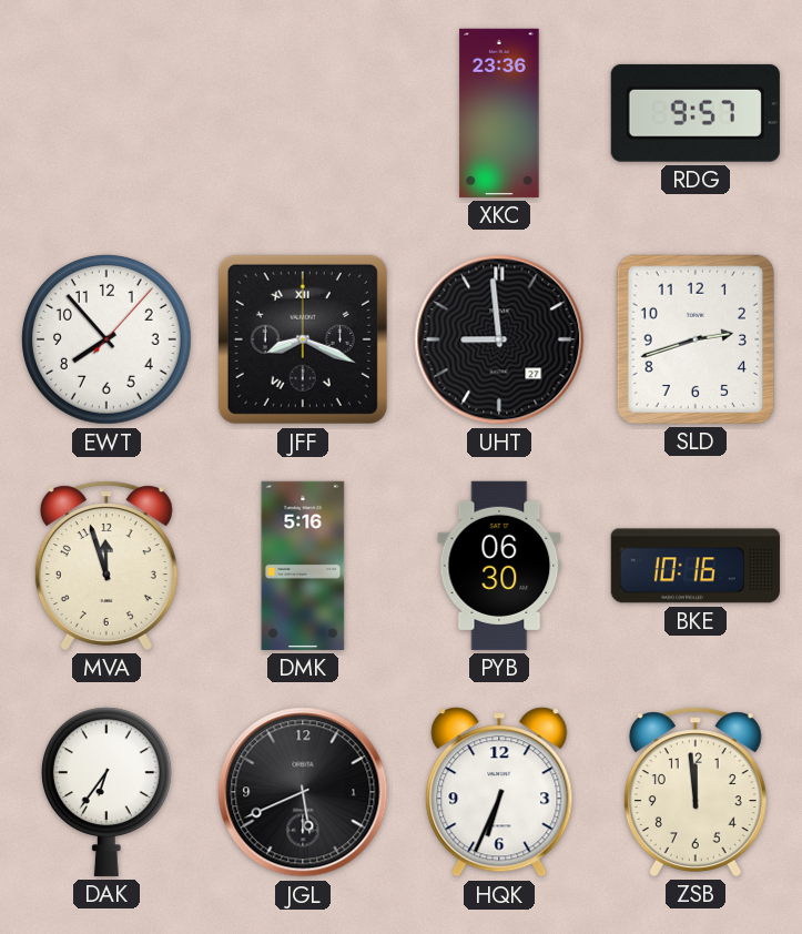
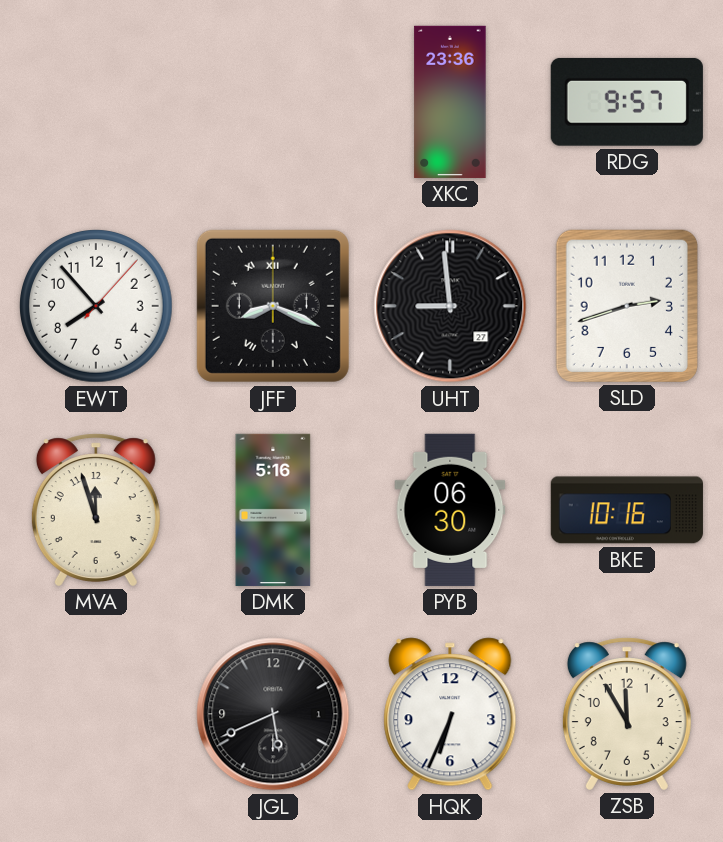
DAK: 6:36 -> none (106, 792)
ZSB: 11:59 -> 11:55 (627, 714)
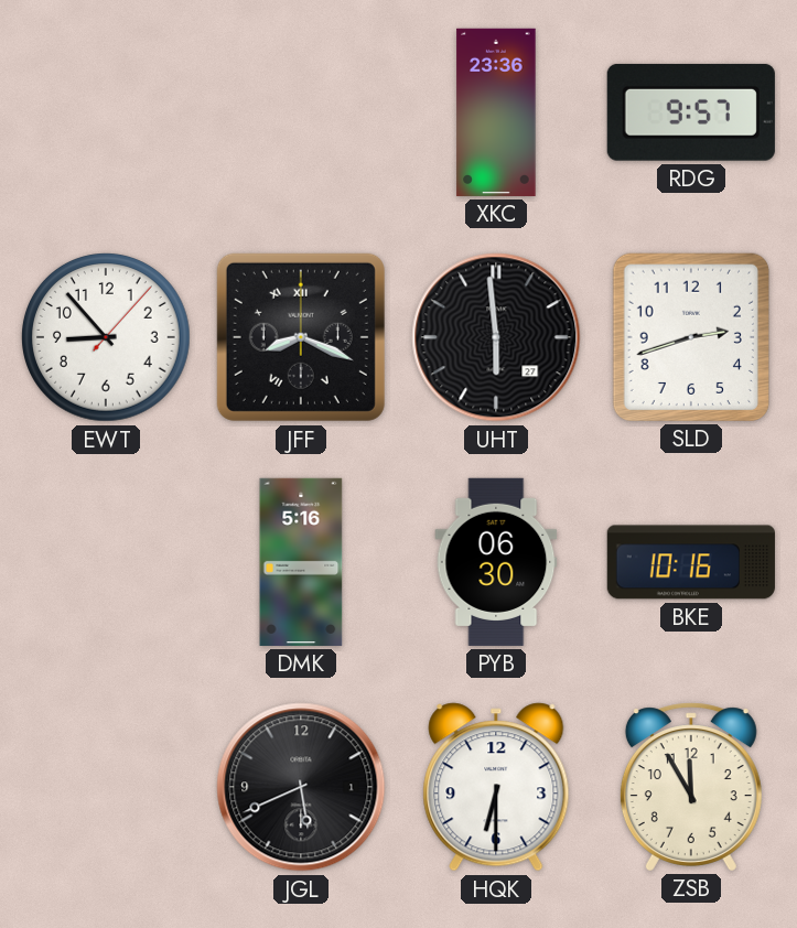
EWT: 7:53 -> 8:53 (107, 338)
UHT: 8:59 -> 5:59 (496, 337)
MVA: 11:57 -> none (96, 510)
HQK: 6:34 -> 6:30 (496, 787)
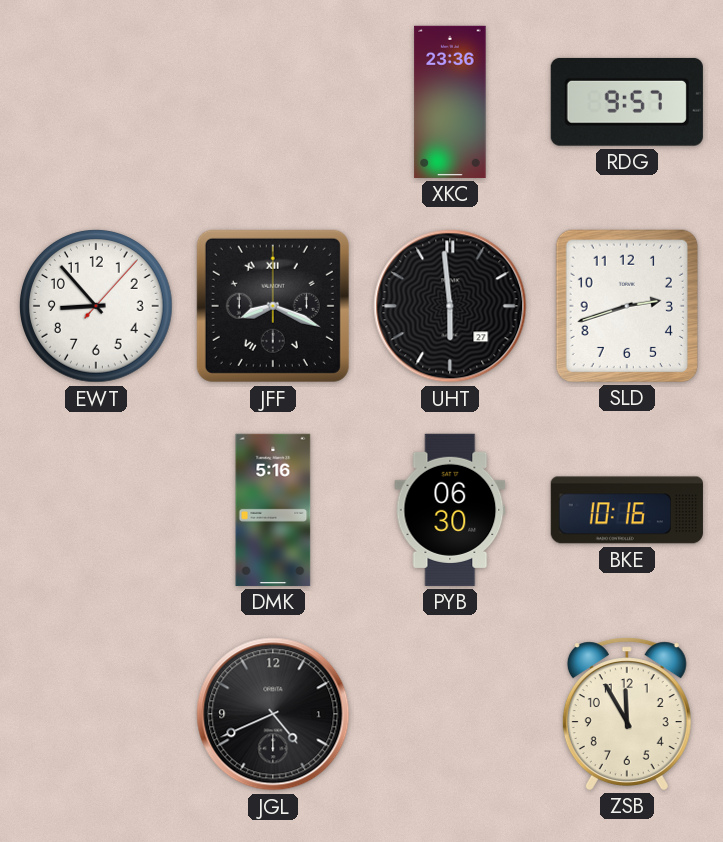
JGL: 5:41 -> 4:41 (273, 714)
HQK: 6:30 -> none (496, 787)
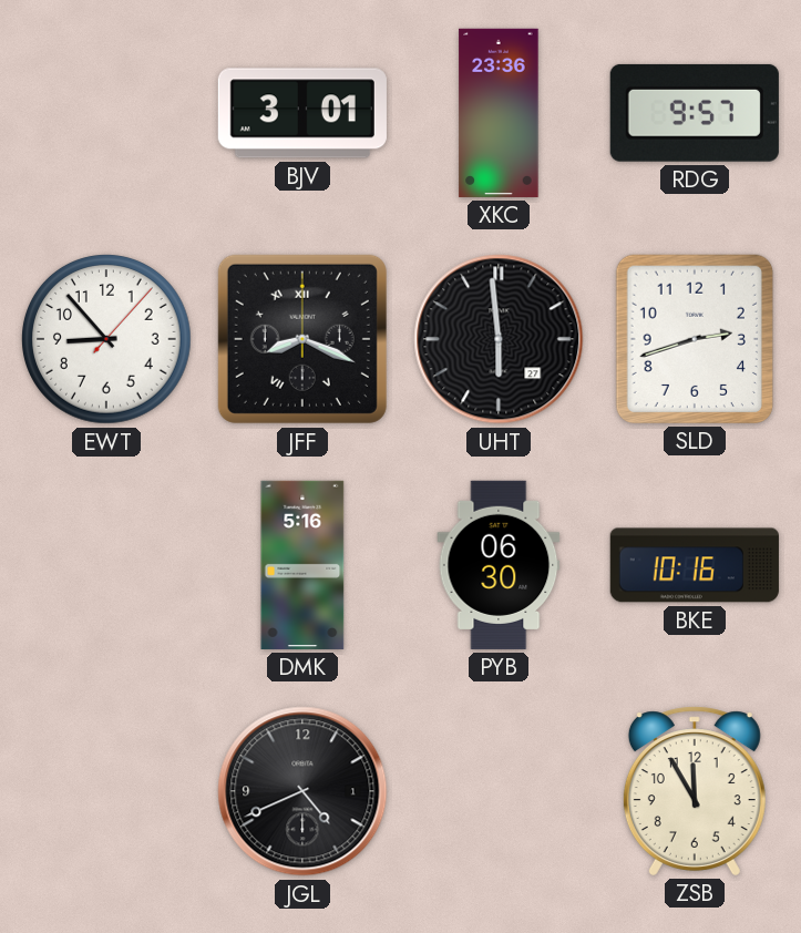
BJV: none -> 3:01 (302, 113)
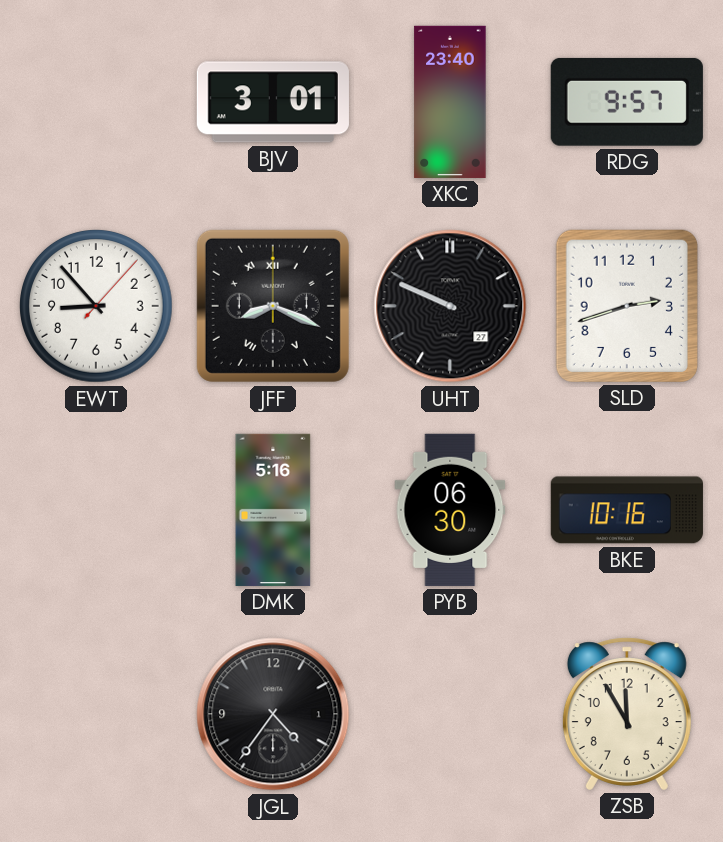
XKC: 23:36 -> 23:40 (450, 102)
UHT: 5:59 -> 9:49 (450, 306)
JGL: 4:41 -> 4:36 (273, 714)
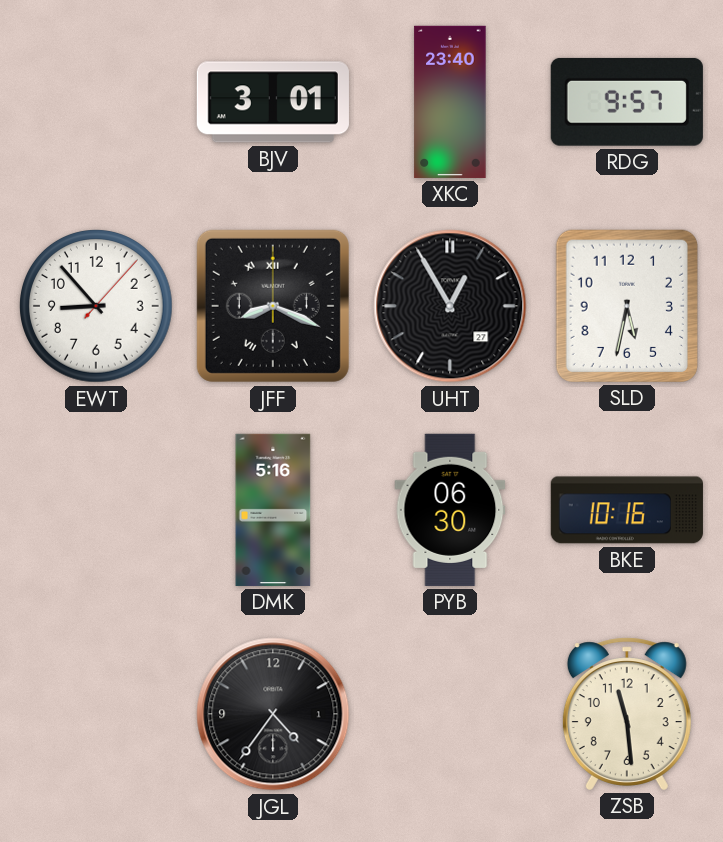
UHT: 9:49 -> 12:55 (450, 306)
SLD: 2:42 -> 5:32 (627, 306)
ZSB: 11:55 -> 11:29 (627, 714)
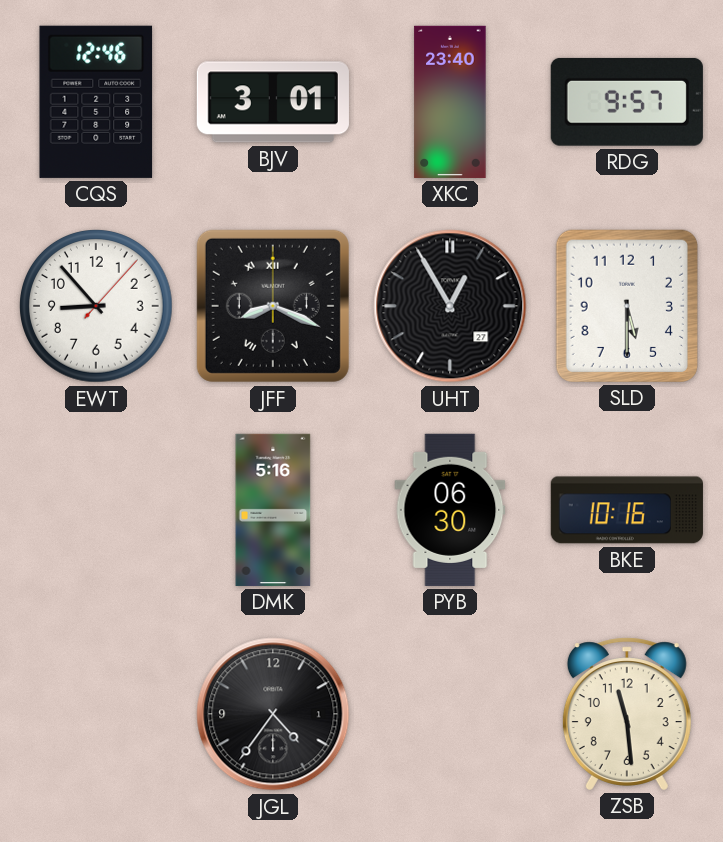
CQS: none -> 12:46 (96, 102)
SLD: 5:32 -> 5:30 (627, 306)
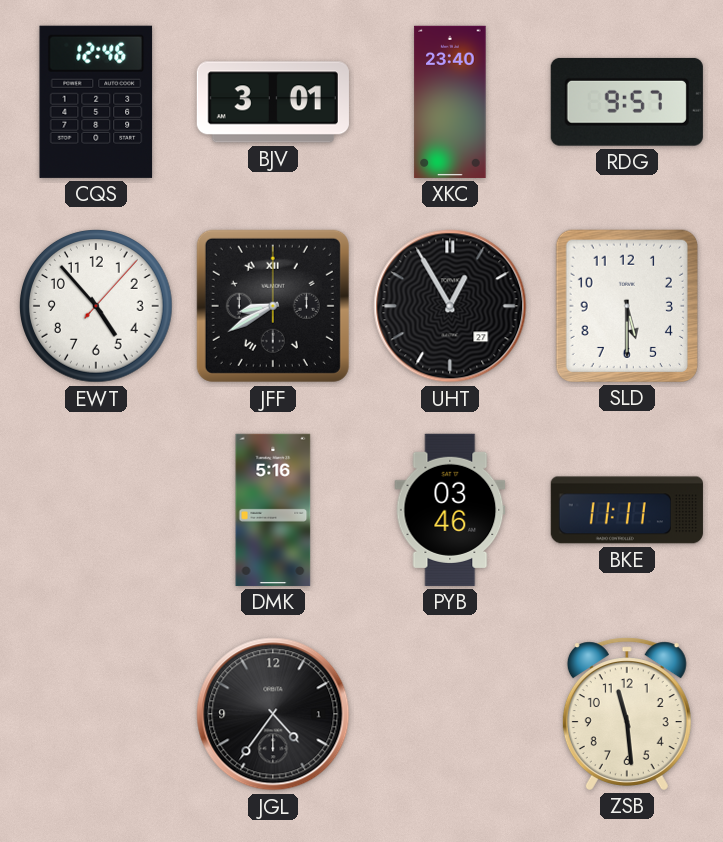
EWT: 8:53 -> 4:53 (97, 307)
JFF: 8:19 -> 8:40 (273, 306)
PYB: 06:30 -> 03:46 (450, 510)
BKE: 10:16 -> 11:11 (627, 510)
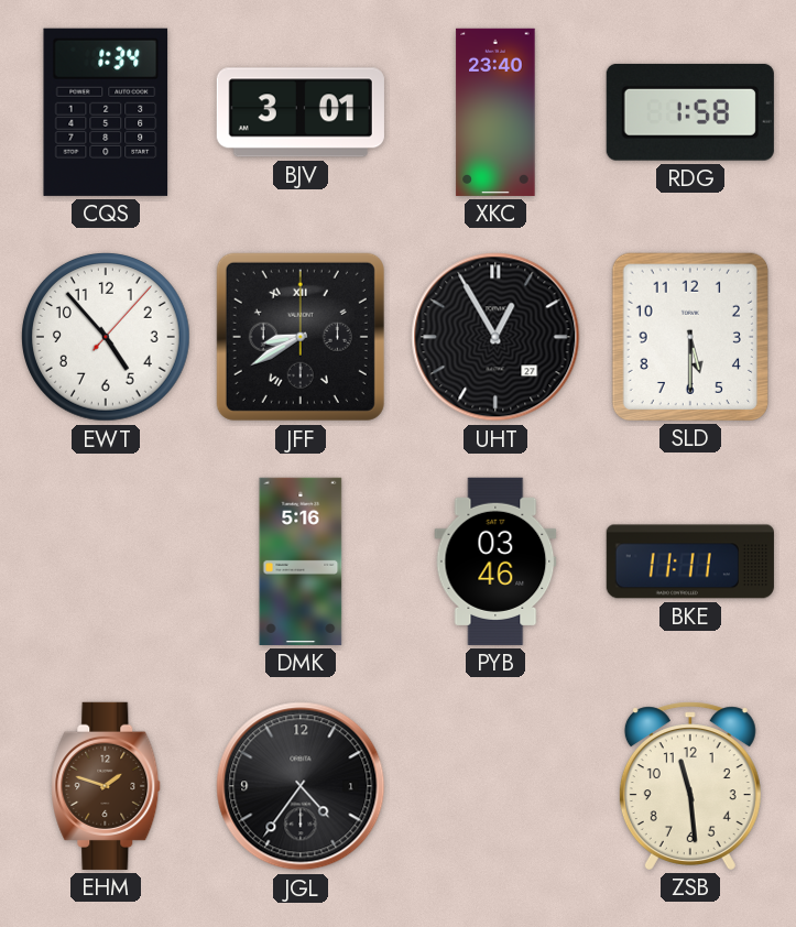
CQS: 12:46 -> 1:34 (106, 112)
RDG: 9:57 -> 1:58 (690, 112)
EHM: none -> 1:48 (106, 786)
